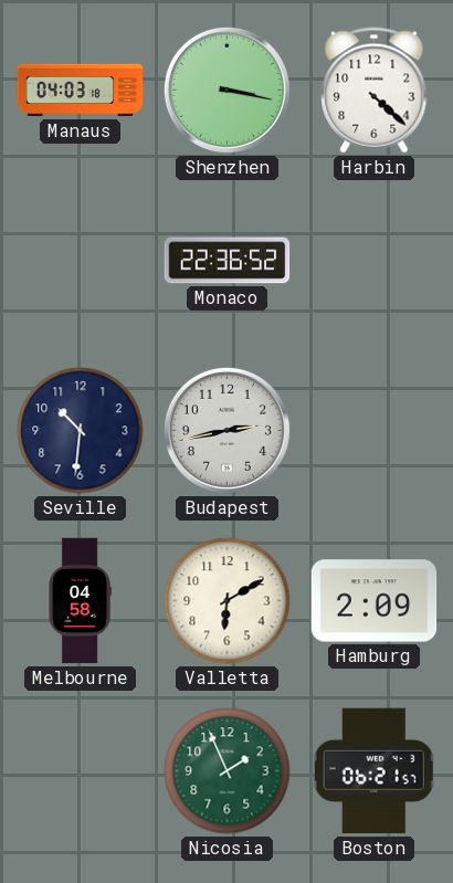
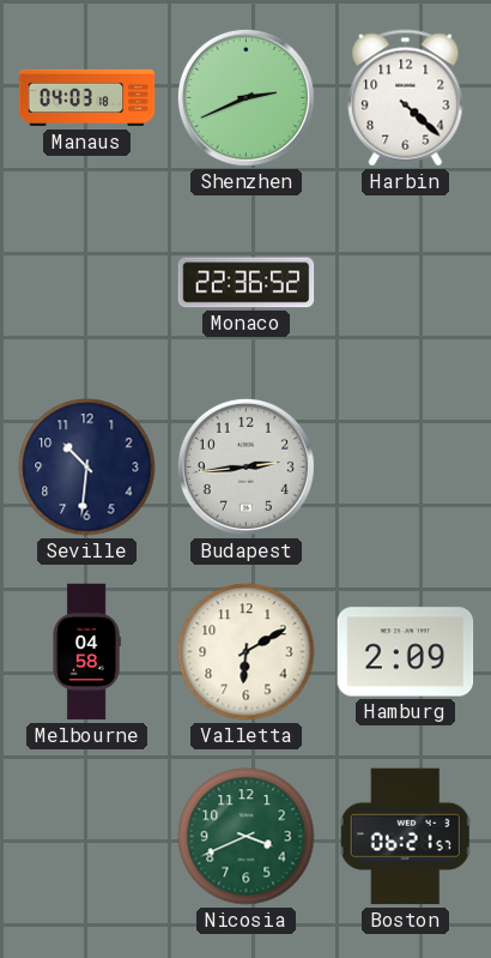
Shenzhen: 3:17 -> 2:41 (245, 97)
Budapest: 2:43 -> 2:44 (245, 466)
Nicosia: 1:56 -> 3:41 (247, 837)
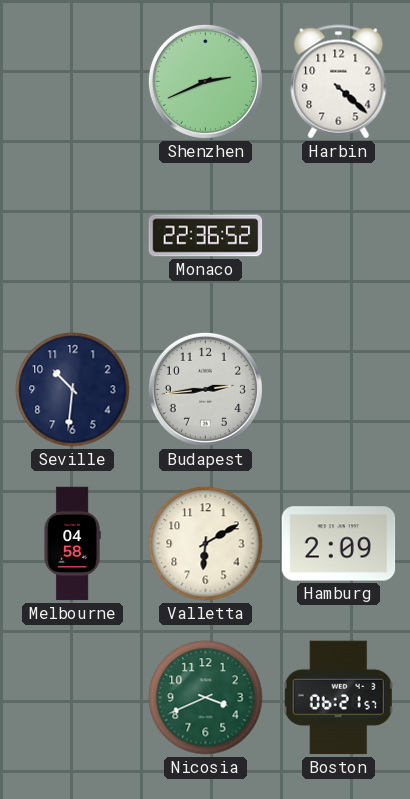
Manaus: 04:03 -> none (87, 98)
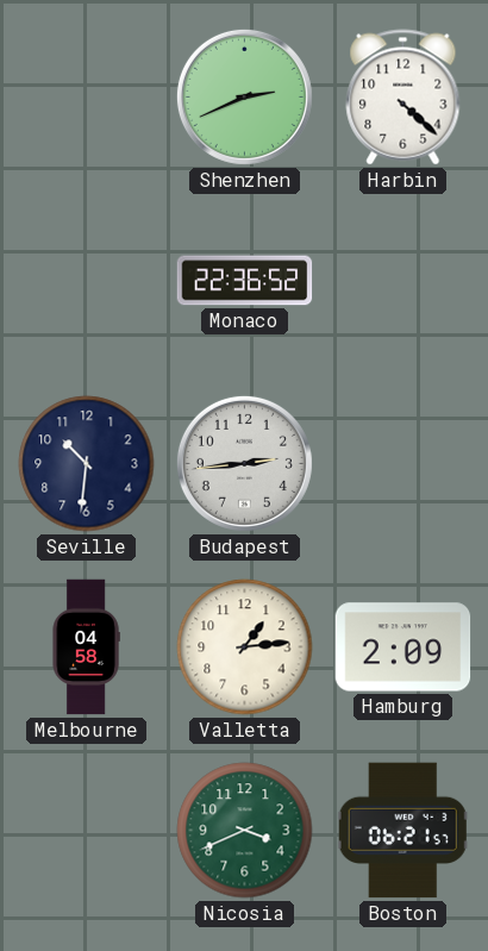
Valletta: 6:10 -> 1:14 (245, 647)
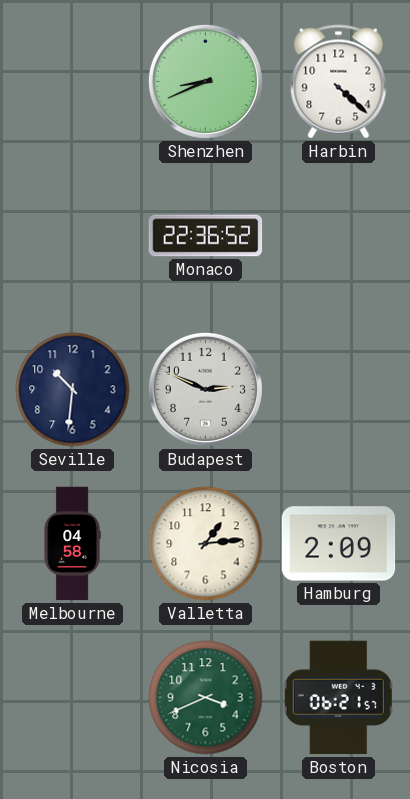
Shenzhen: 2:41 -> 8:41 (205, 81)
Budapest: 2:44 -> 2:49 (205, 389)
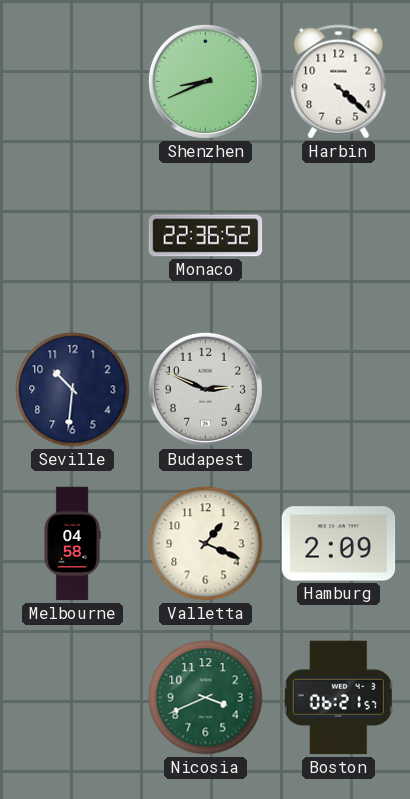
Valletta: 1:14 -> 1:19 (206, 544)
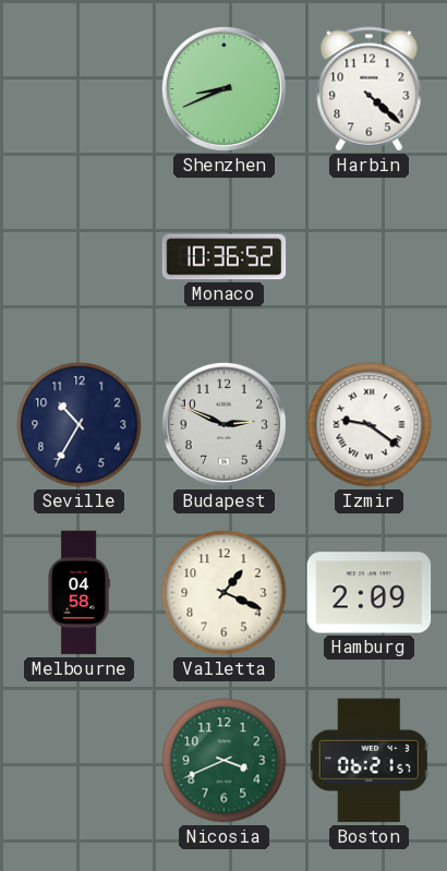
Monaco: 22:36 -> 10:36 (225, 257)
Seville: 10:31 -> 10:35 (80, 425)
Izmir: none -> 9:21 (370, 425)
